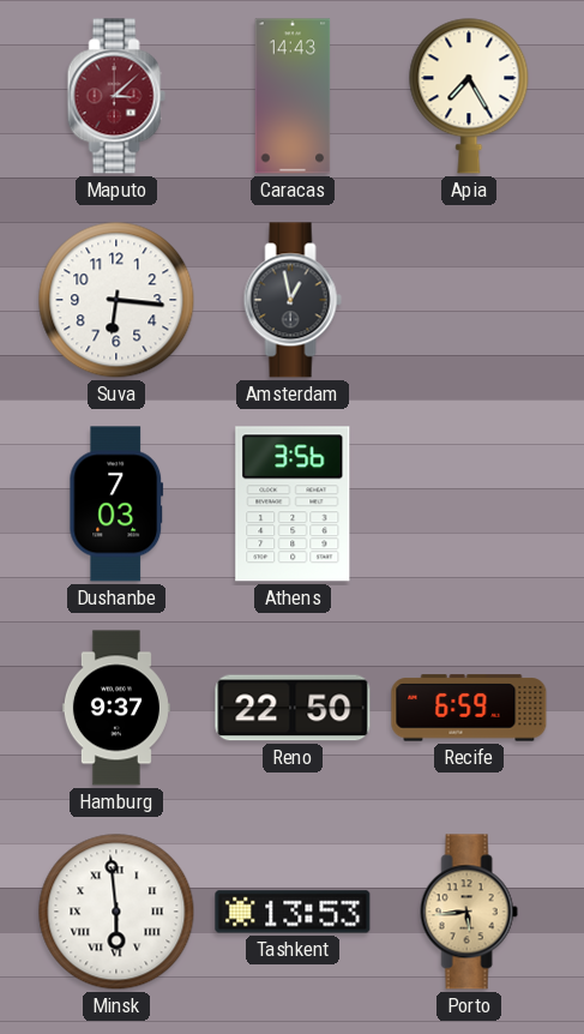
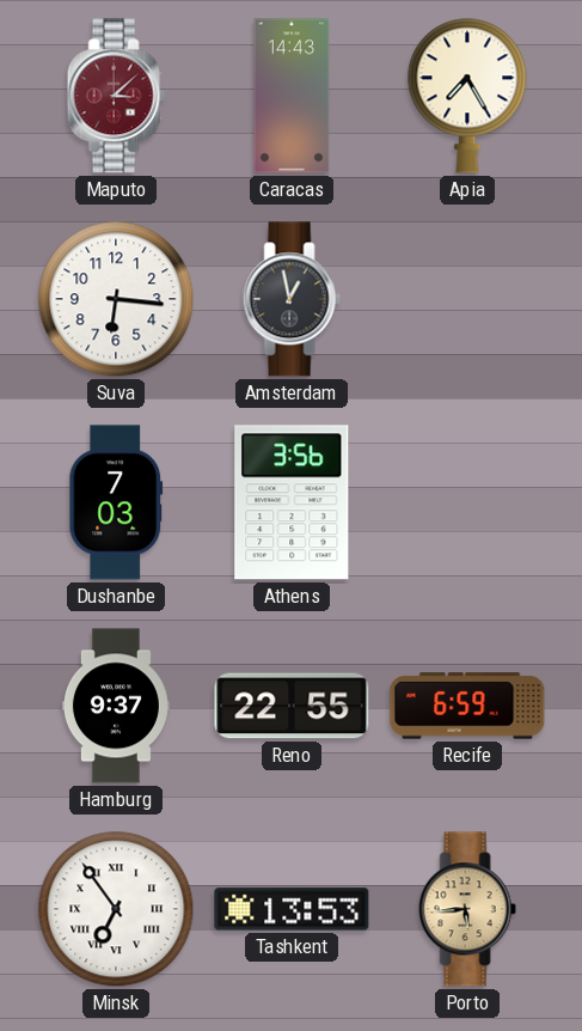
Reno: 22:50 -> 22:55 (292, 706)
Minsk: 5:59 -> 6:54 (116, 909)
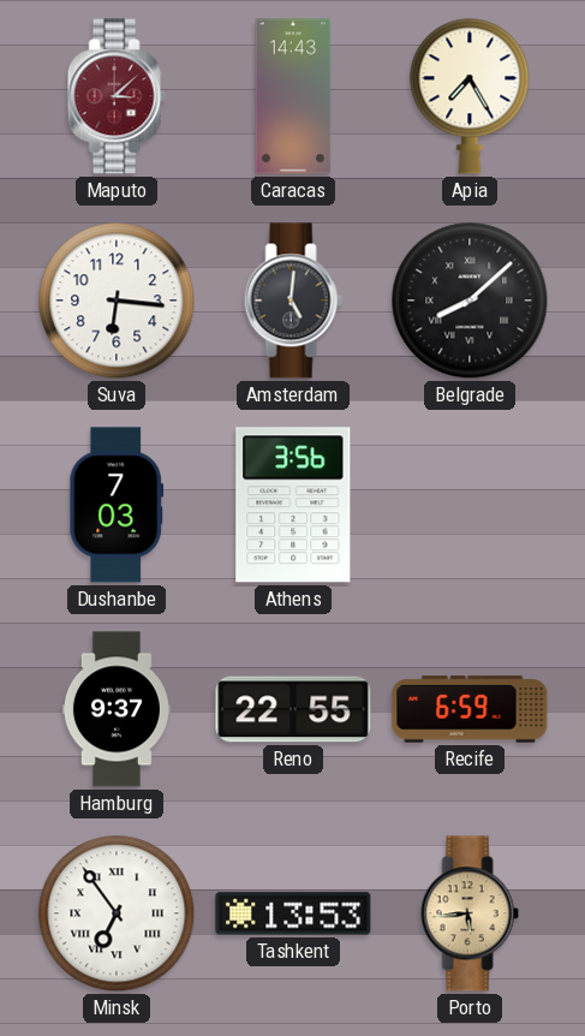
Amsterdam: 12:58 -> 5:01 (293, 300)
Belgrade: none -> 8:08 (470, 300)
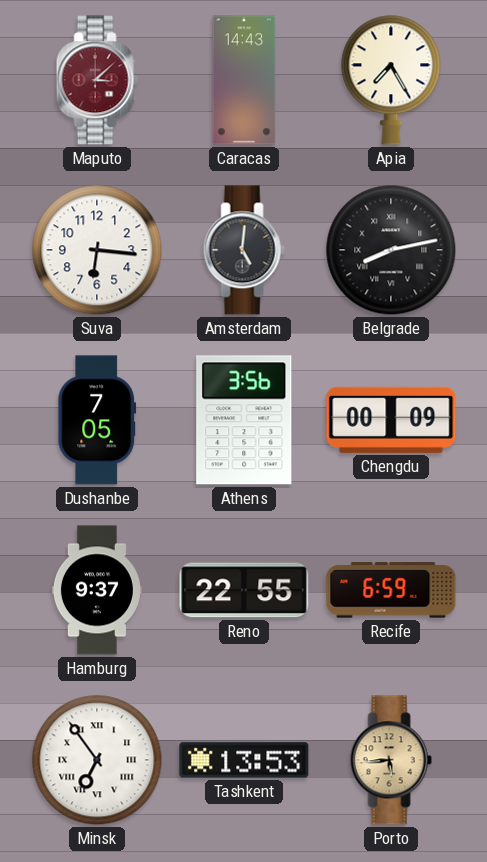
Belgrade: 8:08 -> 8:13 (391, 250)
Dushanbe: 7:03 -> 7:05 (97, 420)
Chengdu: none -> 00:09 (391, 420)
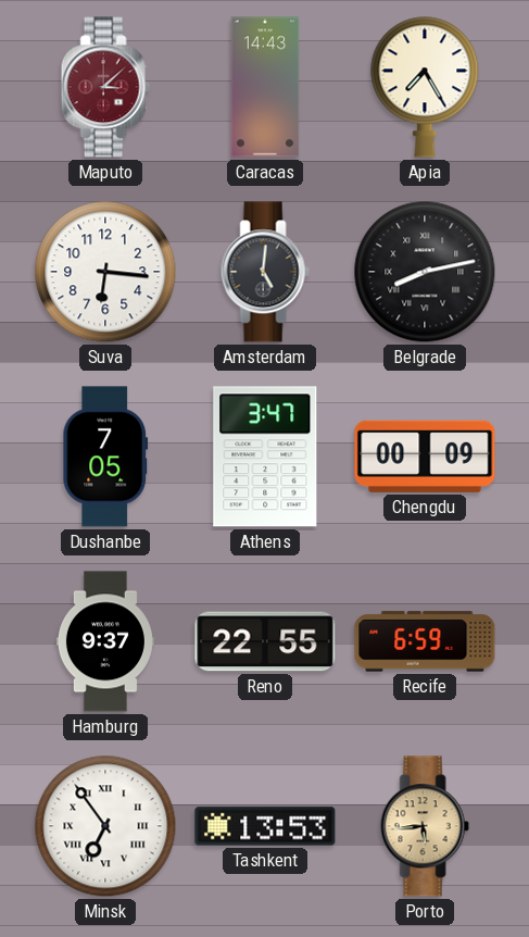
Athens: 3:56 -> 3:47 (265, 457)
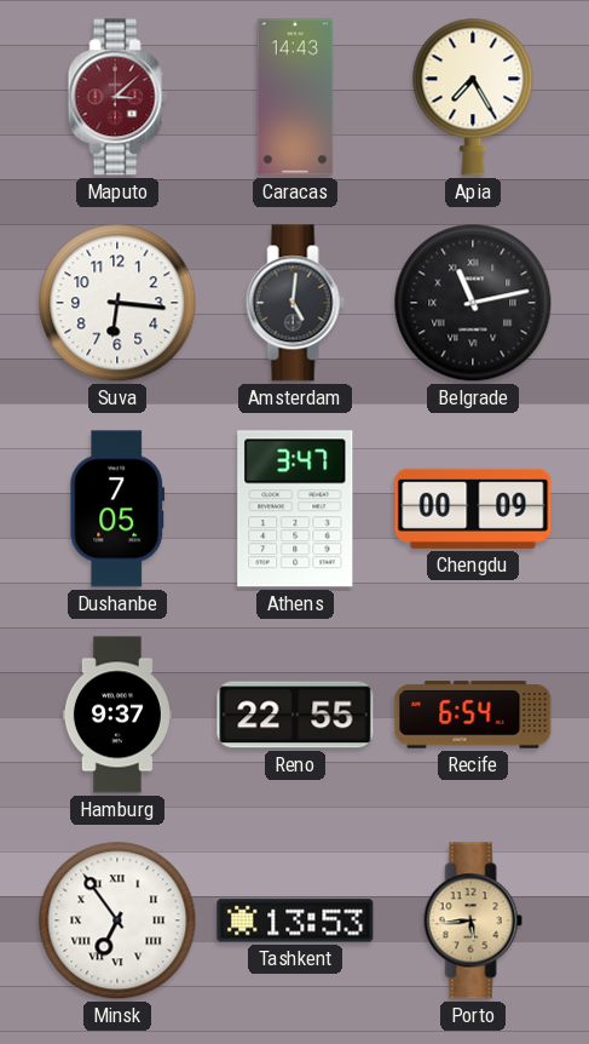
Belgrade: 8:13 -> 11:13 (473, 303)
Recife: 6:59 -> 6:54 (473, 715)
